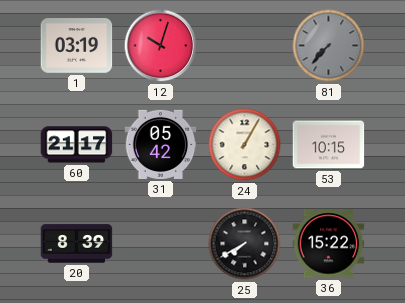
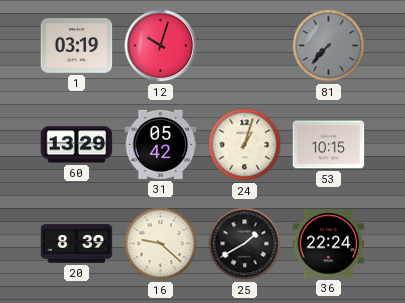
60: 21:17 -> 13:29 (77, 145)
24: 1:05 -> 1:03 (245, 145)
16: none -> 9:22 (161, 244)
25: 7:40 -> 1:40 (245, 244)
36: 15:22 -> 22:24 (329, 244)
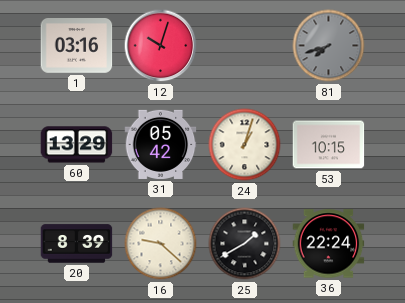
1: 03:19 -> 03:16 (77, 46)
81: 7:37 -> 7:42 (329, 46)
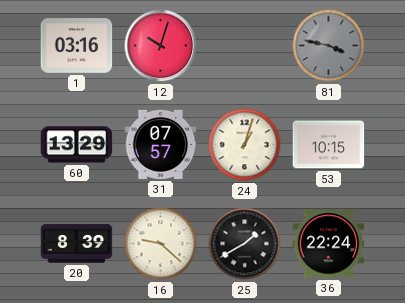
81: 7:42 -> 3:47 (329, 46)
31: 05:42 -> 07:57 (161, 144)
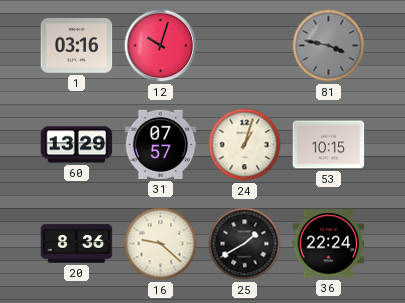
20: 8:39 -> 8:36 (77, 244)
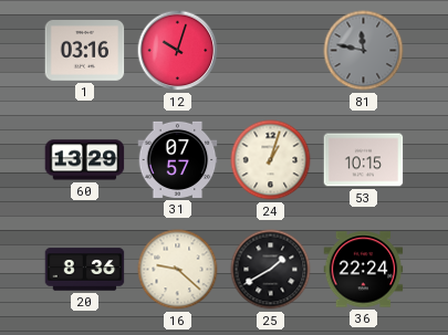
81: 3:47 -> 11:47 (364, 51)
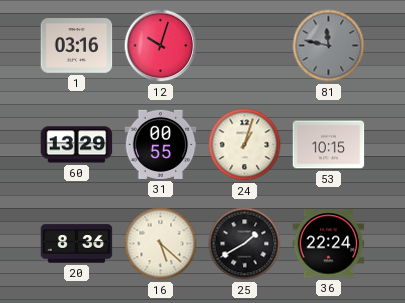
31: 07:57 -> 00:55 (161, 144)
16: 9:22 -> 5:22 (161, 244)
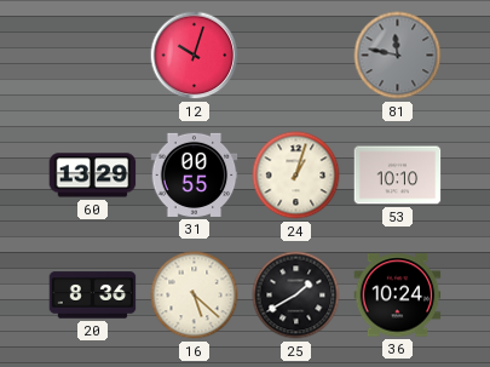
1: 03:16 -> none (77, 46)
53: 10:15 -> 10:10 (398, 176)
36: 22:24 -> 10:24 (398, 296)
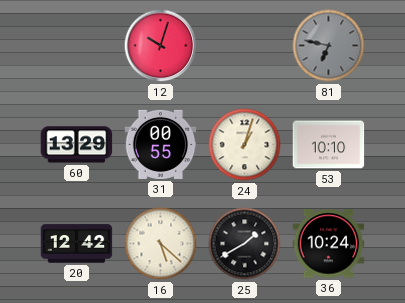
81: 11:47 -> 6:47 (329, 46)
20: 8:36 -> 12:42 (77, 244)
